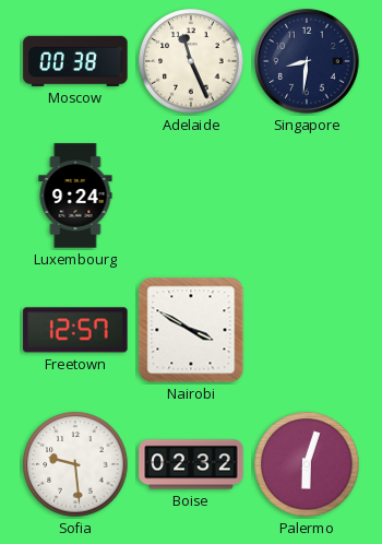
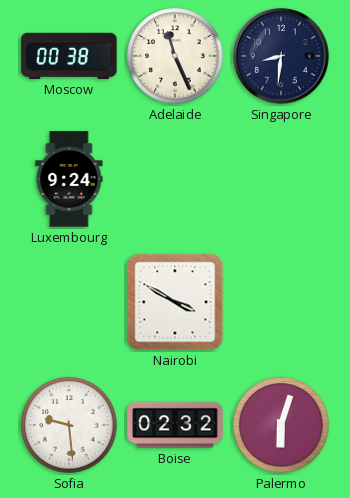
Freetown: 12:57 -> none (75, 330)
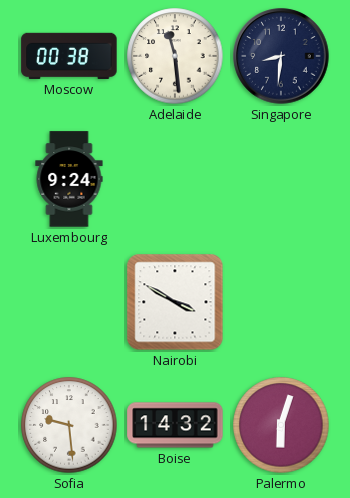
Adelaide: 11:26 -> 11:29 (175, 56)
Boise: 02:32 -> 14:32 (175, 425)
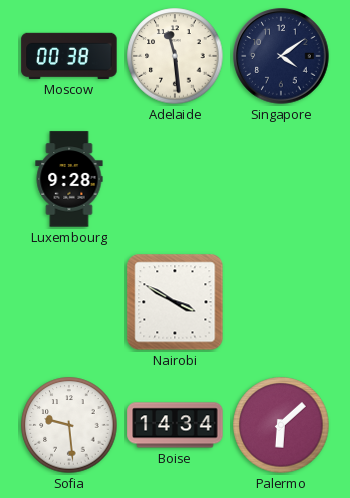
Singapore: 8:31 -> 4:09 (281, 56)
Luxembourg: 9:24 -> 9:28 (69, 179)
Boise: 14:32 -> 14:34 (175, 425)
Palermo: 6:03 -> 6:08 (281, 425)
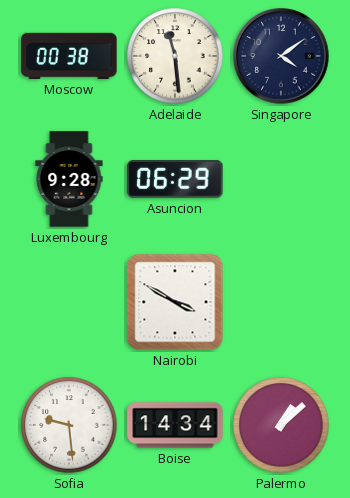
Asuncion: none -> 06:29 (175, 179)
Palermo: 6:08 -> 1:08 (281, 425)
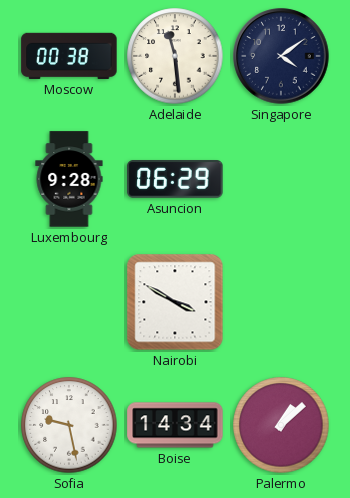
Sofia: 9:29 -> 9:28 (69, 425)
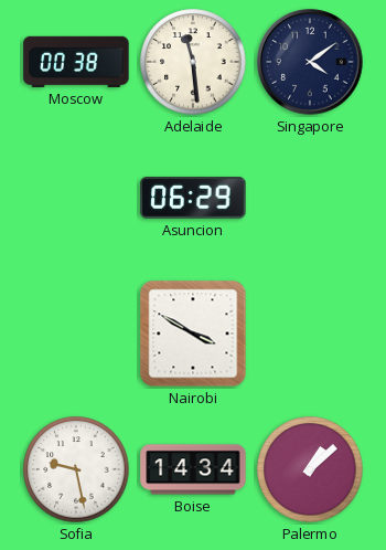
Luxembourg: 9:28 -> none (69, 179)
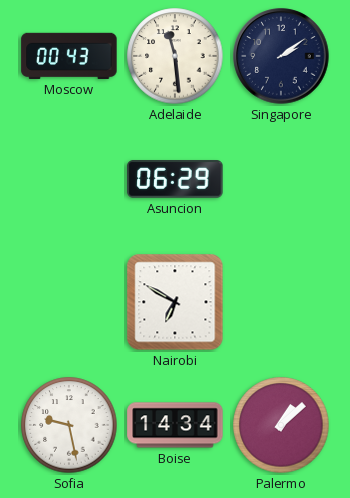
Moscow: 00:38 -> 00:43 (69, 56)
Singapore: 4:09 -> 2:09 (281, 56)
Nairobi: 3:50 -> 6:50 (175, 302)
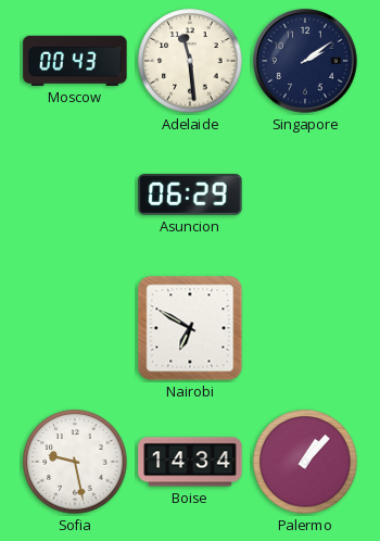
Palermo: 1:08 -> 1:07 (305, 462)
